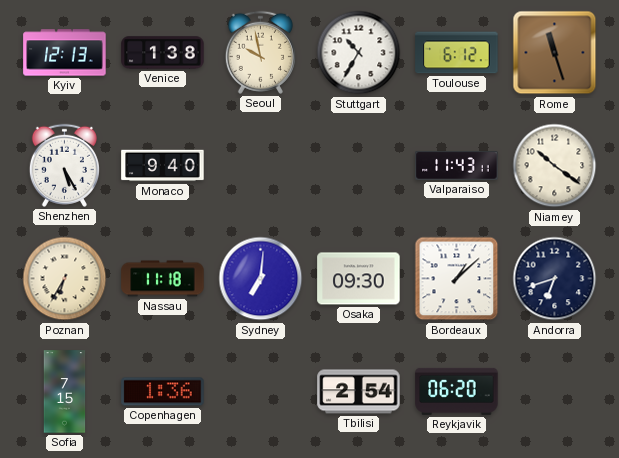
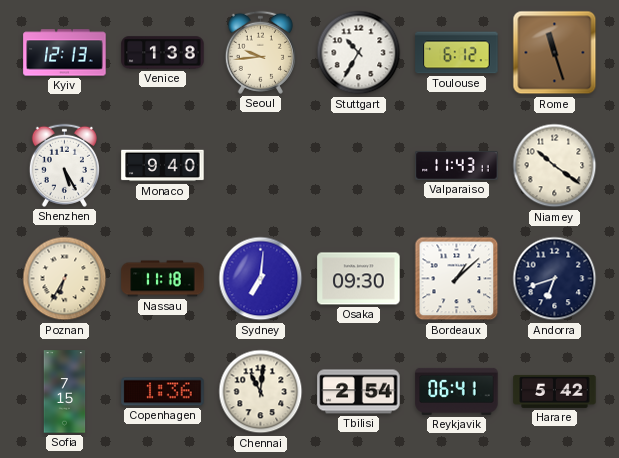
Seoul: 9:58 -> 9:44 (260, 52)
Chennai: none -> 11:01 (261, 392)
Reykjavik: 06:20 -> 06:41 (457, 391)
Harare: none -> 5:42 (555, 391)
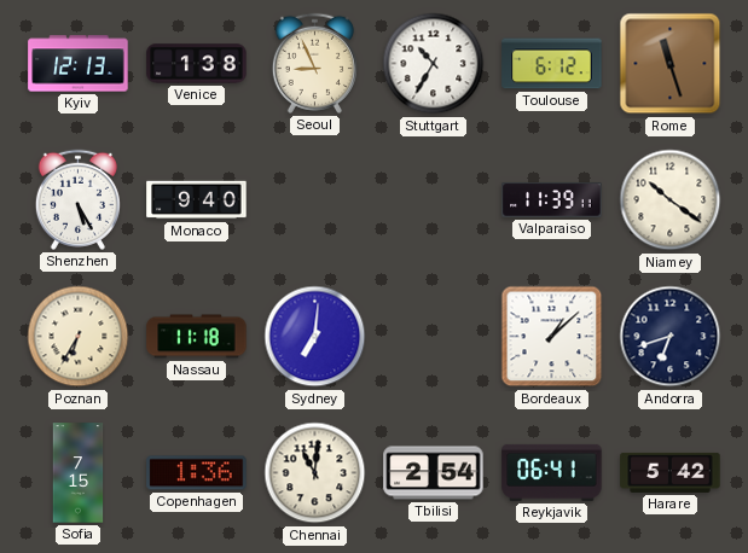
Seoul: 9:44 -> 8:56 (314, 63)
Valparaiso: 11:43 -> 11:39 (552, 200)
Osaka: 09:30 -> none (359, 279)
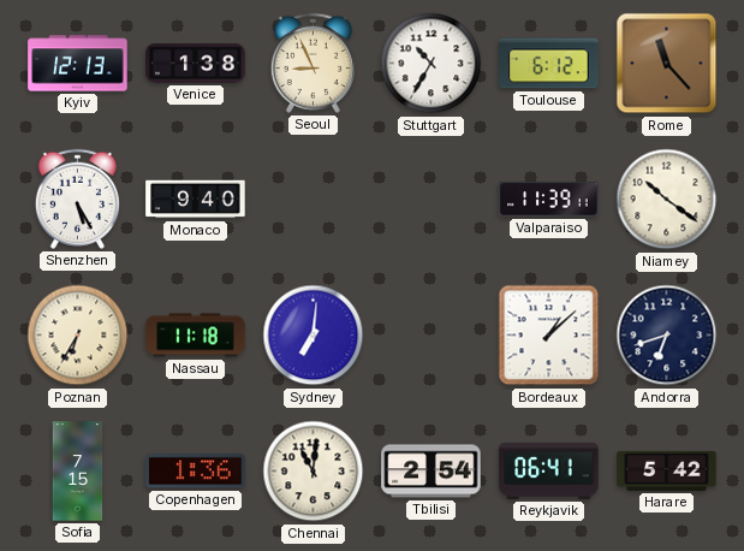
Rome: 11:27 -> 11:23 (667, 64)
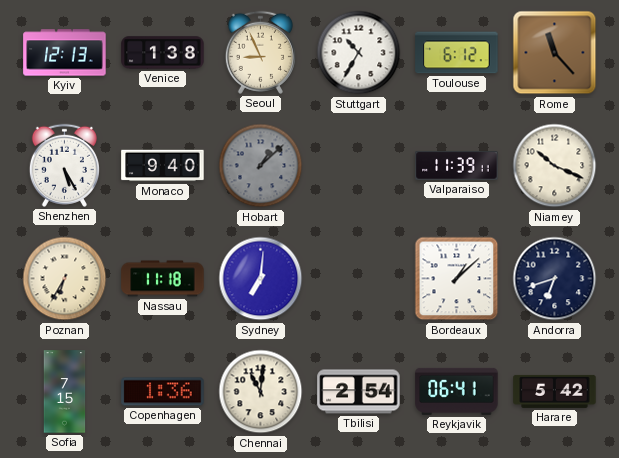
Hobart: none -> 1:08 (261, 166)
Niamey: 10:21 -> 10:19 (555, 166)
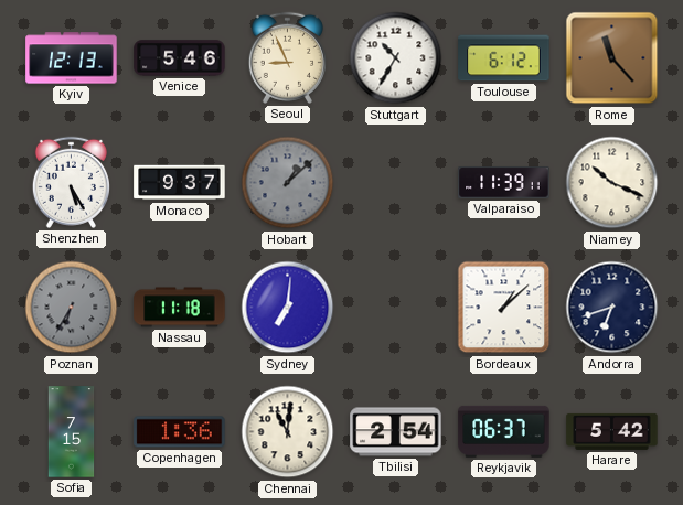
Venice: 1:38 -> 5:46 (180, 58)
Monaco: 9:40 -> 9:37 (180, 183)
Poznan dial: cream -> grey (72, 308)
Reykjavik: 06:41 -> 06:37 (504, 431)
